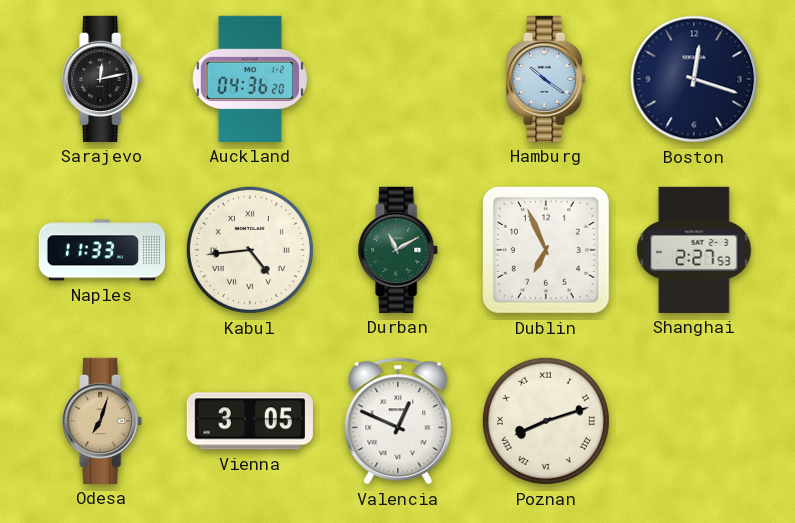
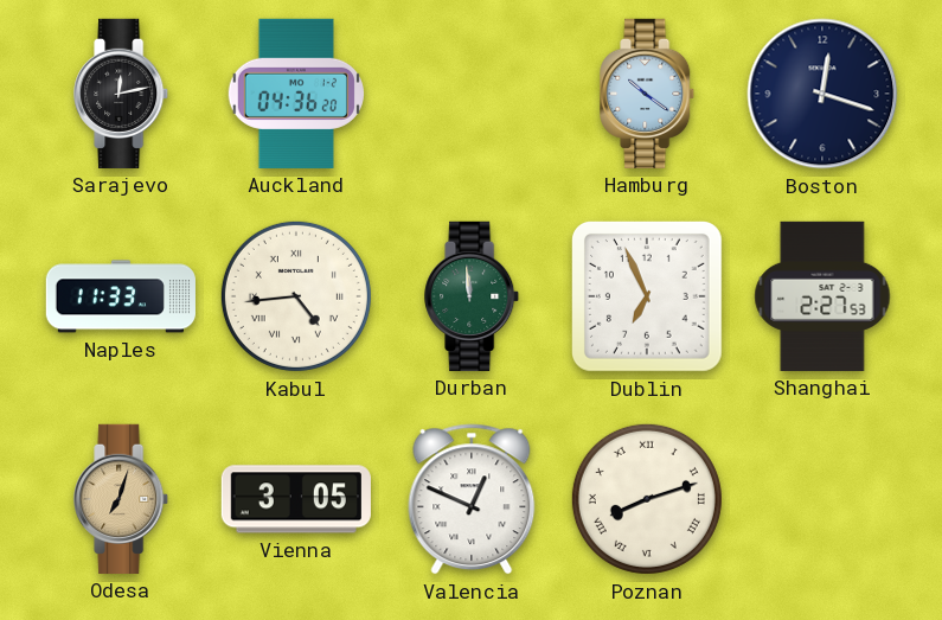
Durban: 11:10 -> 11:59 (473, 296)
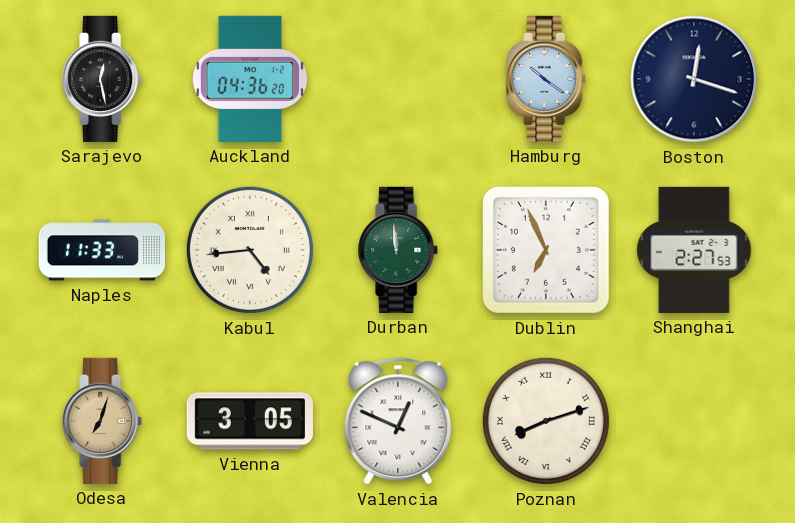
Sarajevo: 12:13 -> 12:28 (103, 79)
